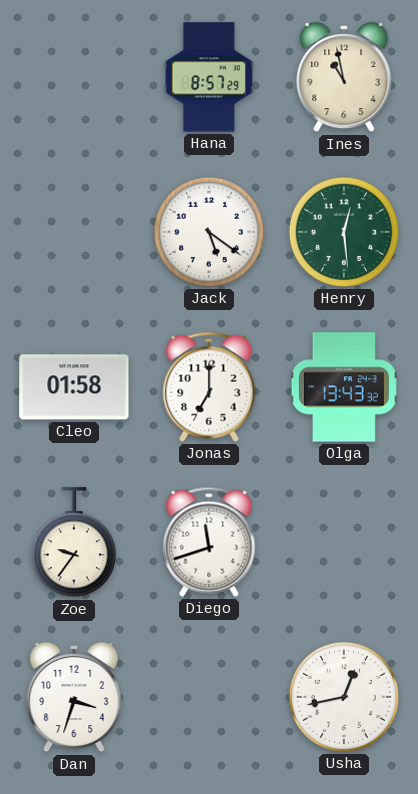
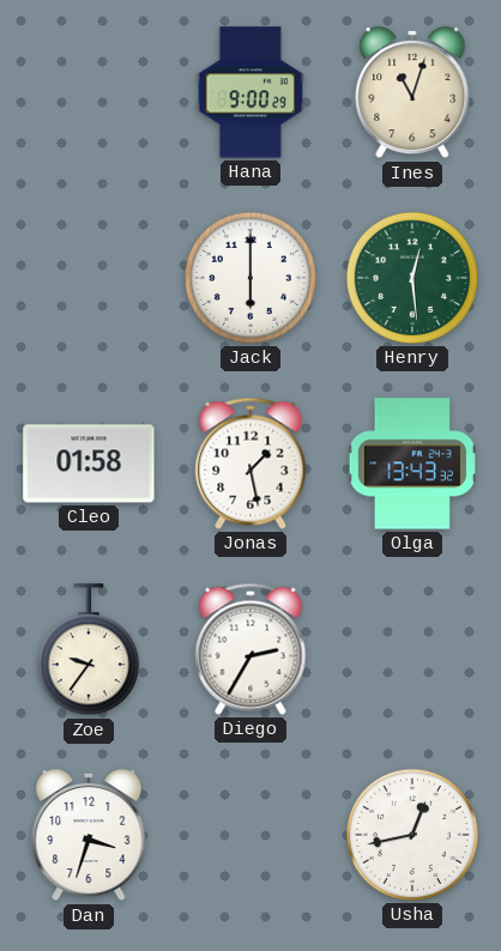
Hana: 8:57 -> 9:00 (249, 92)
Ines: 10:58 -> 11:03 (412, 92)
Jack: 5:21 -> 6:00 (251, 278)
Jonas: 7:00 -> 1:28 (251, 464)
Diego: 11:42 -> 2:35 (251, 649)
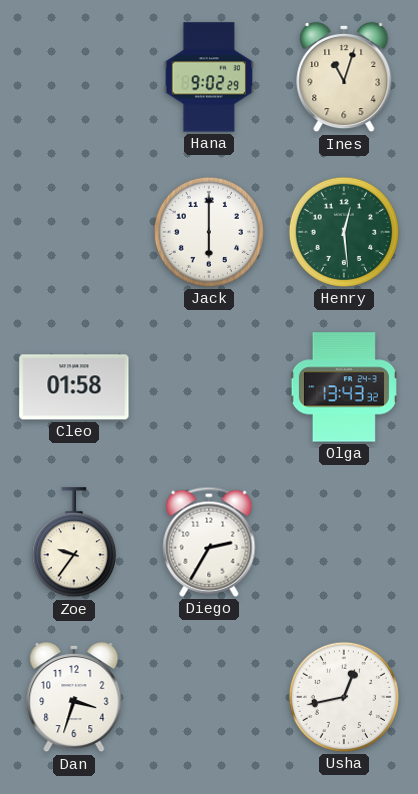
Hana: 9:00 -> 9:02 (208, 77)
Jonas: 1:28 -> none (251, 464)
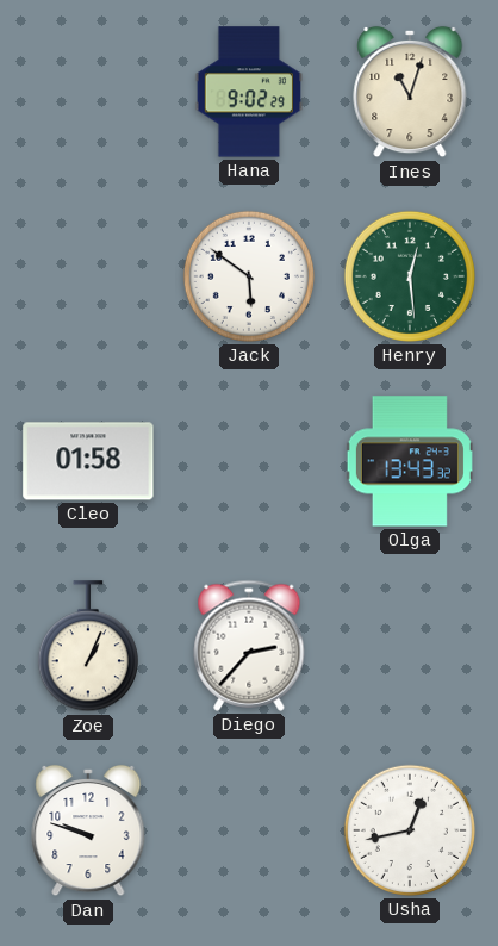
Jack: 6:00 -> 5:51 (249, 276)
Zoe: 9:36 -> 1:04 (88, 647)
Diego: 2:35 -> 2:37 (249, 646)
Dan: 3:33 -> 9:48 (88, 830)
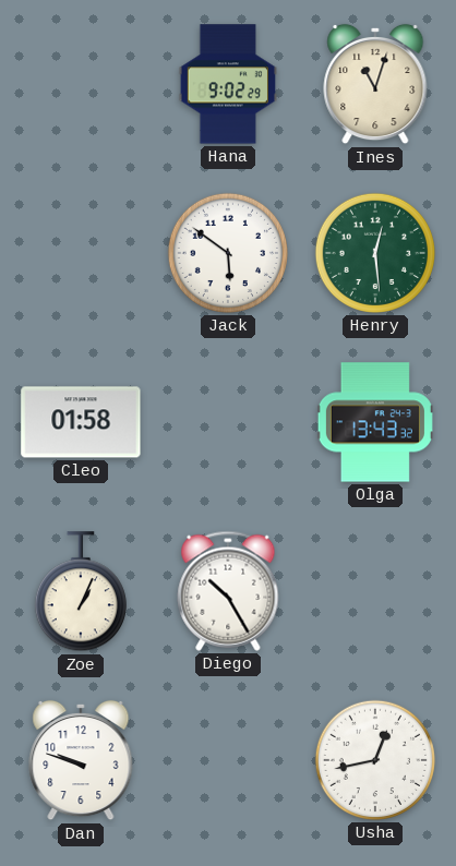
Diego: 2:37 -> 10:25 (228, 591)
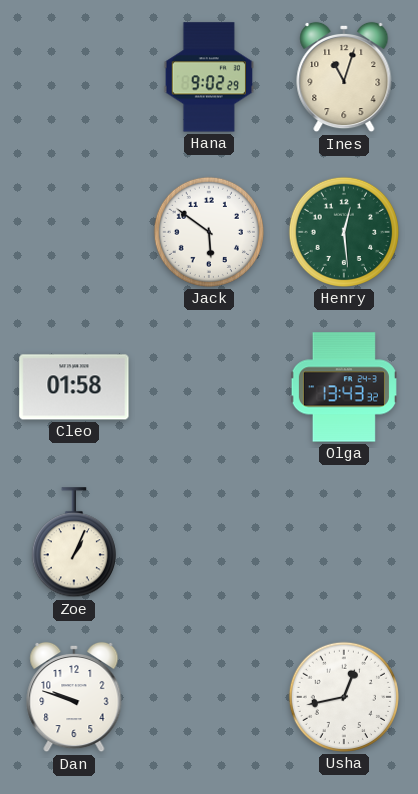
Diego: 10:25 -> none (228, 591)
